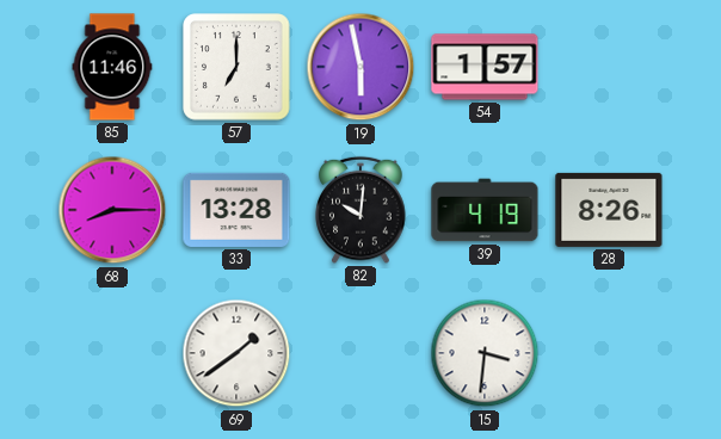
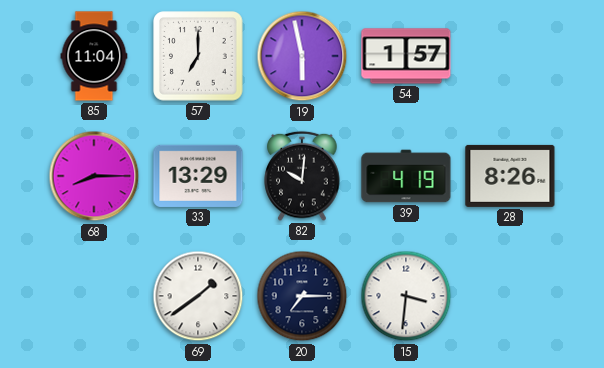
85: 11:46 -> 11:04 (94, 56)
33: 13:28 -> 13:29 (198, 176)
20: none -> 7:15 (302, 296)
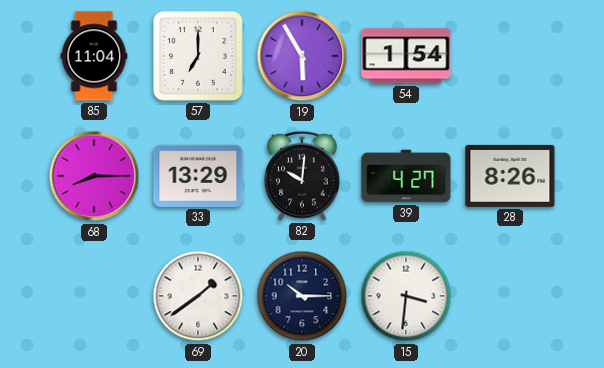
19: 5:58 -> 5:55 (302, 56)
54: 1:57 -> 1:54 (406, 56)
39: 4:19 -> 4:27 (406, 176)
20: 7:15 -> 10:15 (302, 296)
